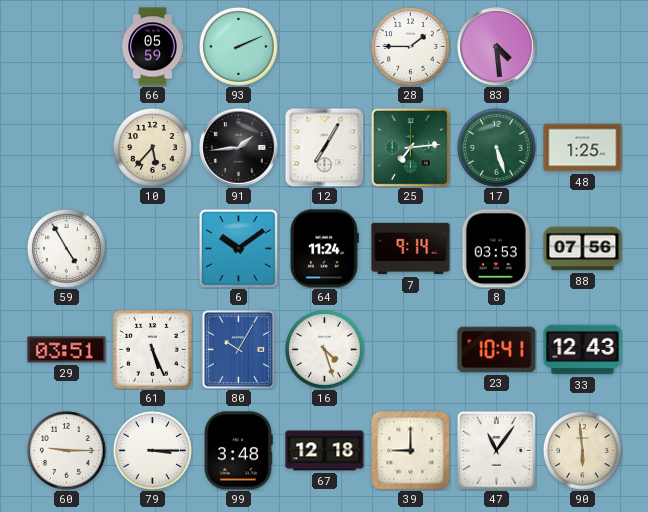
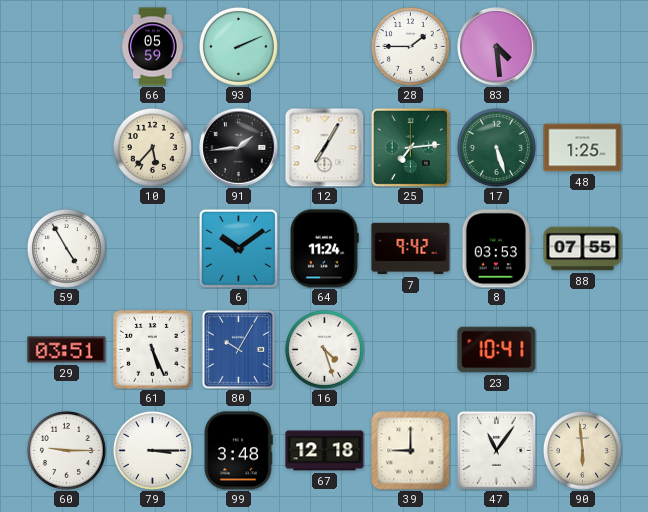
7: 9:14 -> 9:42 (411, 249)
88: 07:56 -> 07:55 (583, 249)
33: 12:43 -> none (583, 350)
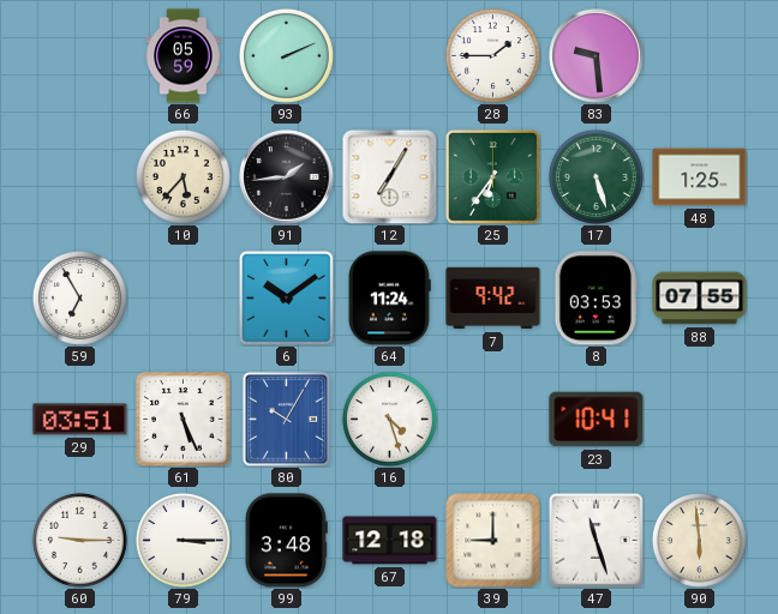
83: 4:29 -> 9:29 (597, 56)
25: 7:14 -> 6:36 (492, 176)
59: 4:55 -> 6:55 (79, 297)
47: 11:06 -> 11:27 (596, 540)
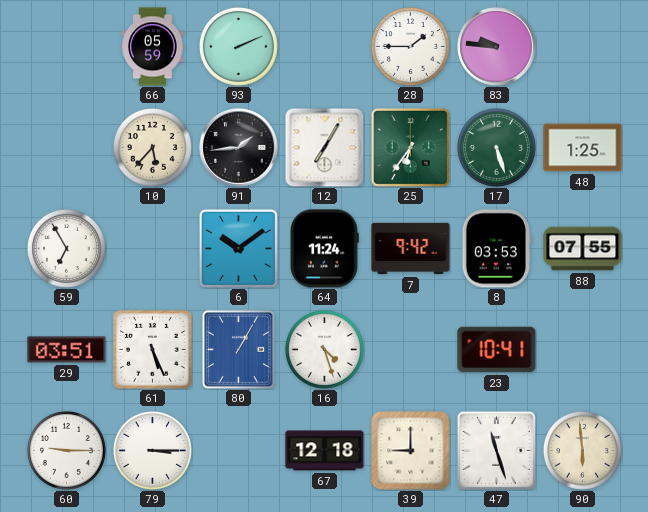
83: 9:29 -> 9:46 (497, 47)
80: 10:05 -> 1:05 (238, 349)
99: 3:48 -> none (287, 541)
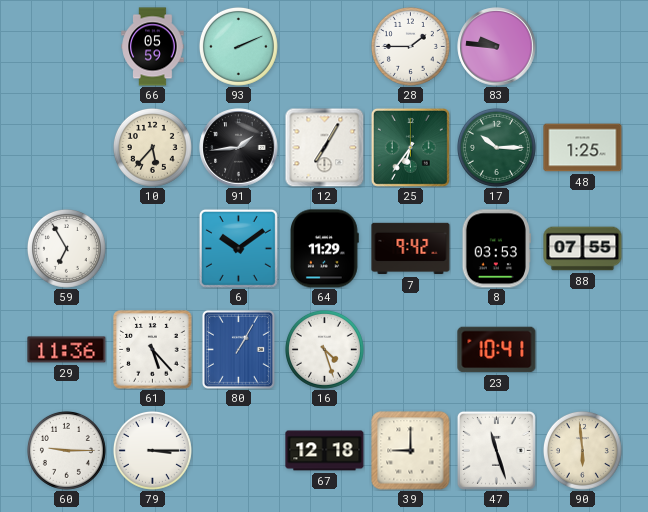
17: 5:27 -> 10:15 (496, 147)
64: 11:24 -> 11:29 (325, 249)
29: 03:51 -> 11:36 (67, 350)
61: 5:26 -> 5:23 (153, 350)
